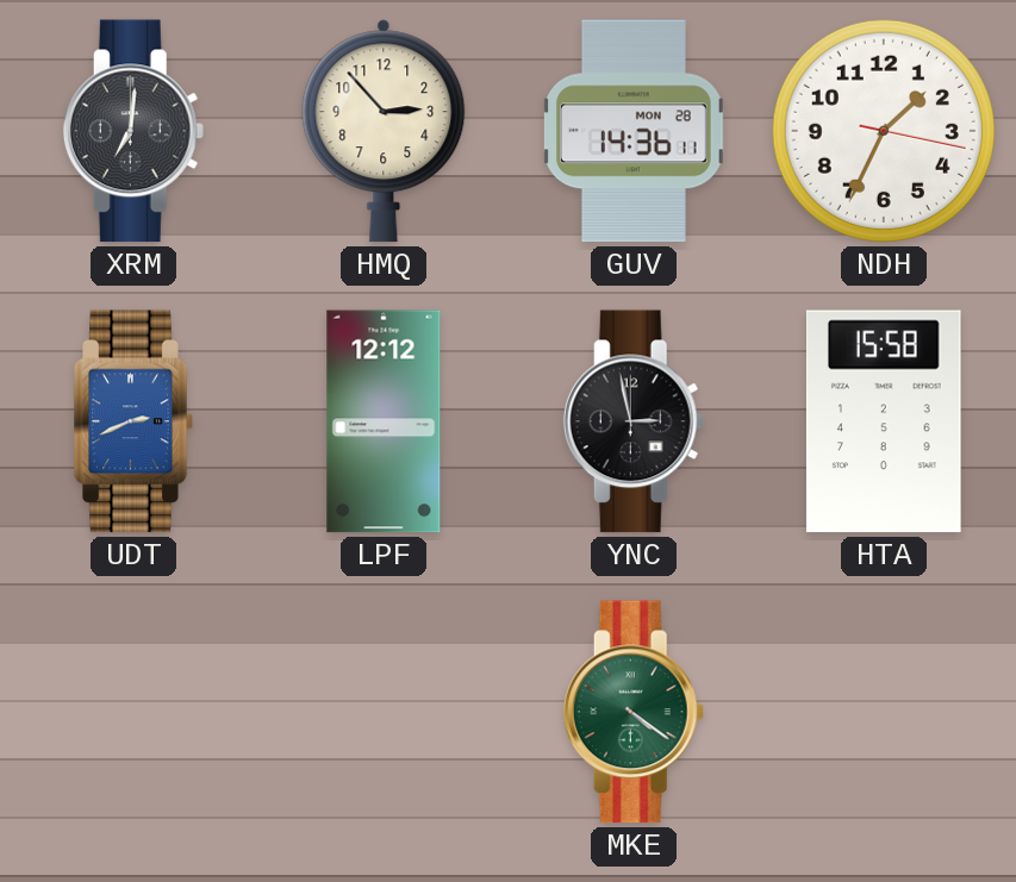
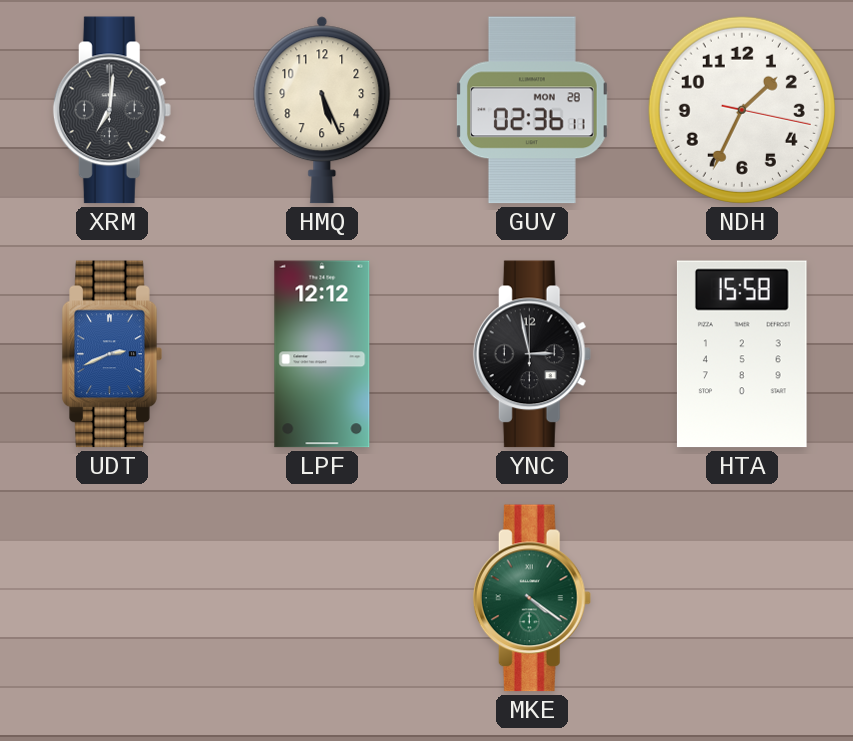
HMQ: 2:53 -> 5:26 (322, 110)
GUV: 14:36 -> 02:36 (532, 110)
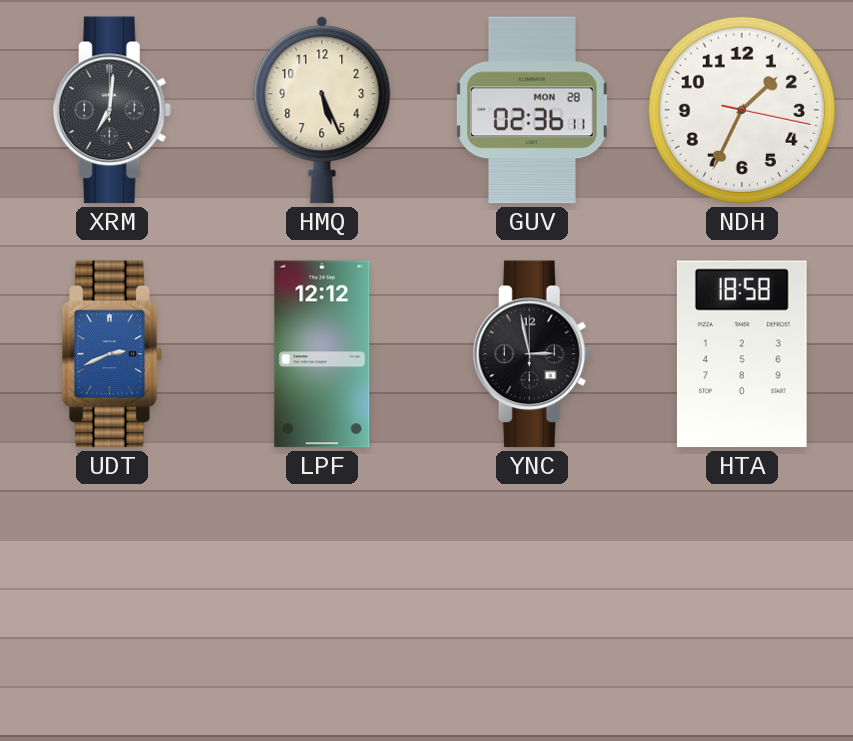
HTA: 15:58 -> 18:58 (742, 354)
MKE: 4:21 -> none (532, 598)
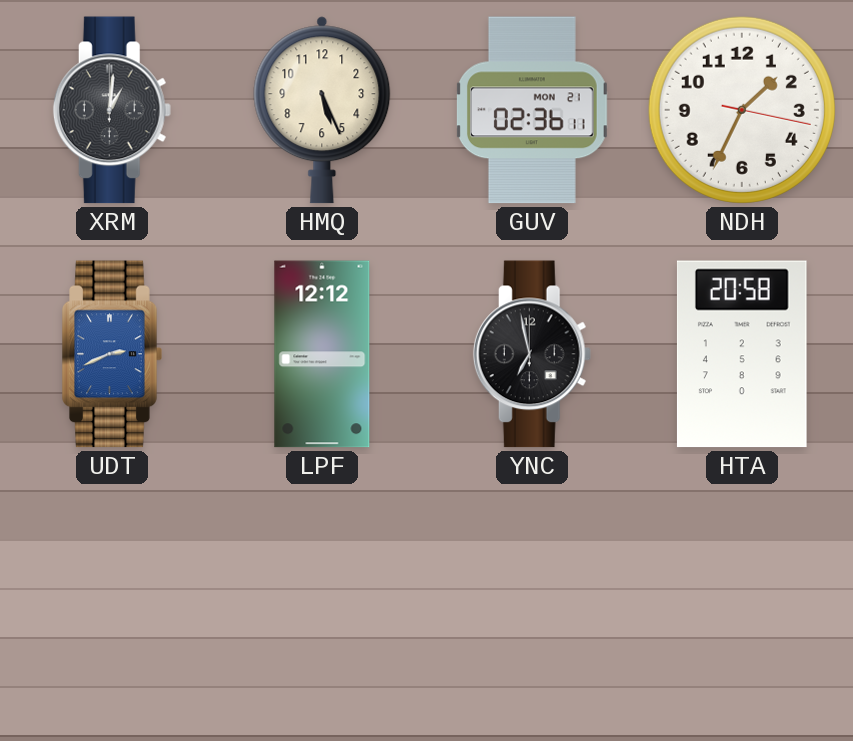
XRM: 7:01 -> 1:01 (112, 110)
GUV date: MON 28 -> MON 21 (532, 110)
YNC: 2:58 -> 6:58 (532, 354)
HTA: 18:58 -> 20:58 (742, 354)
